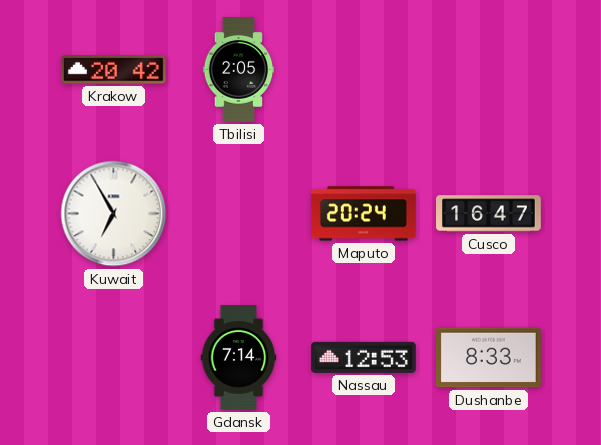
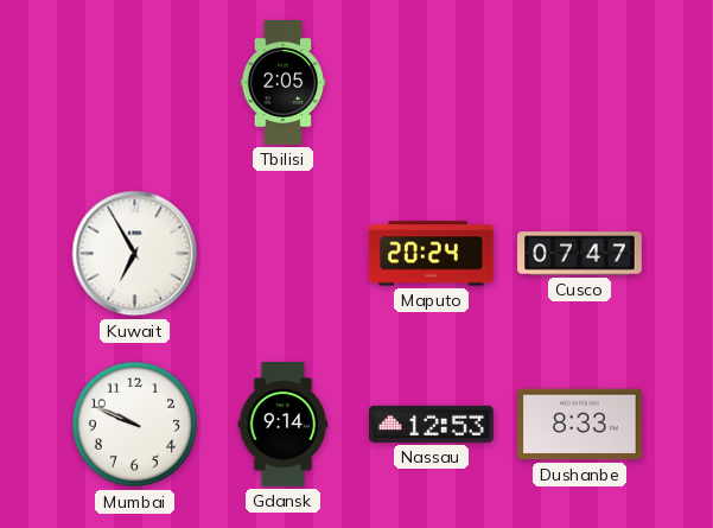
Krakow: 20:42 -> none (113, 70)
Cusco: 16:47 -> 07:47 (580, 254)
Mumbai: none -> 9:49 (135, 425)
Gdansk: 7:14 -> 9:14 (284, 425)
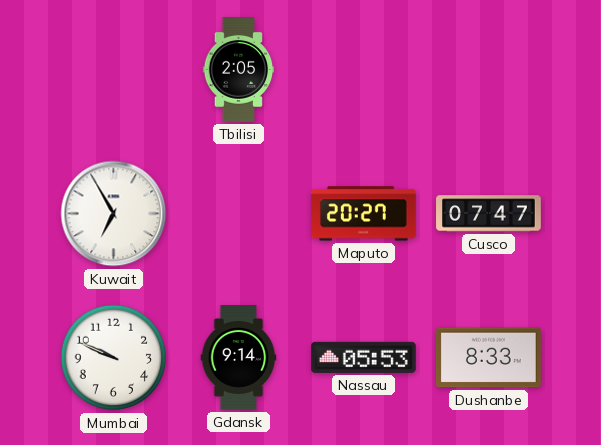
Maputo: 20:24 -> 20:27 (363, 214)
Nassau: 12:53 -> 05:53 (364, 357)
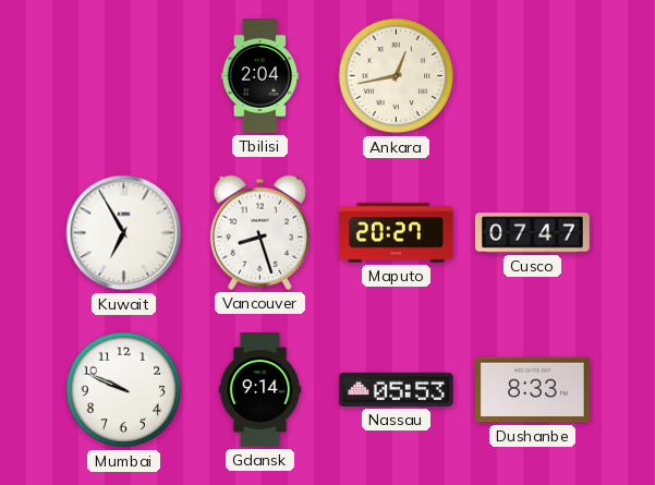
Tbilisi: 2:05 -> 2:04 (260, 76)
Ankara: none -> 12:43 (397, 76)
Vancouver: none -> 8:27 (259, 232)
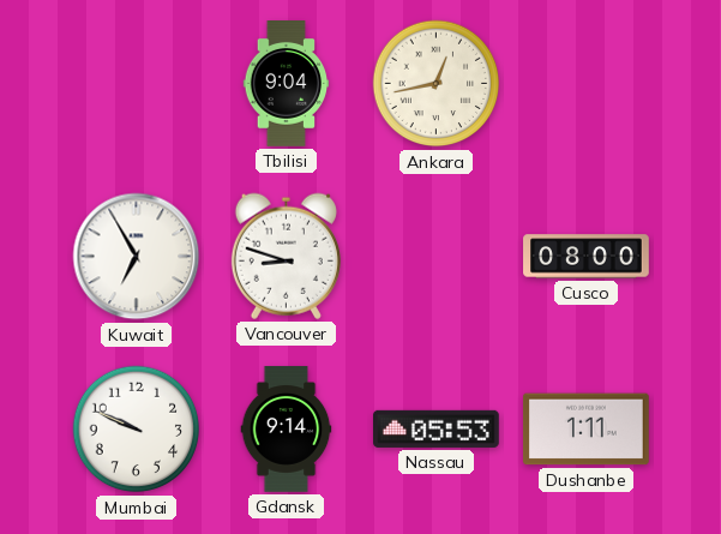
Tbilisi: 2:04 -> 9:04 (287, 84)
Vancouver: 8:27 -> 8:48 (286, 256)
Maputo: 20:27 -> none (396, 233)
Cusco: 07:47 -> 08:00 (587, 257)
Dushanbe: 8:33 -> 1:11 (587, 430)
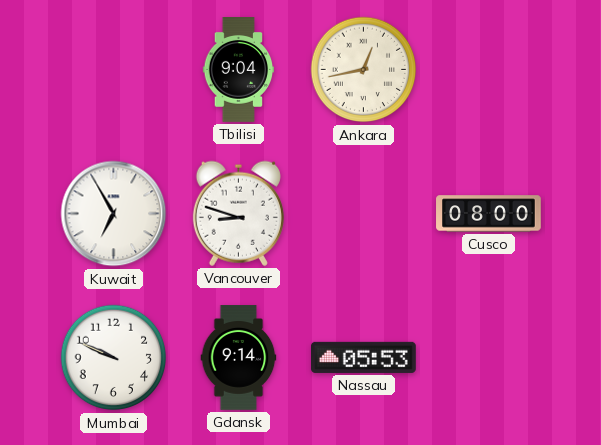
Dushanbe: 1:11 -> none (587, 430)
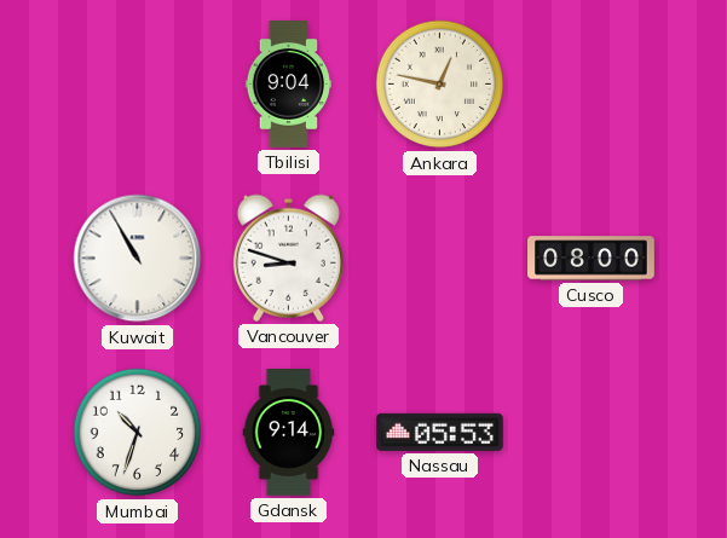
Ankara: 12:43 -> 12:47 (440, 85)
Kuwait: 6:55 -> 10:55 (138, 259)
Mumbai: 9:49 -> 10:33 (138, 433)
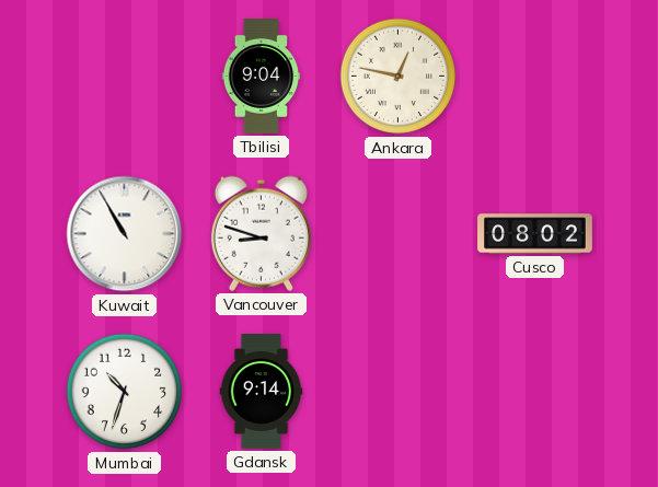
Cusco: 08:00 -> 08:02 (535, 234)
Nassau: 05:53 -> none (440, 432)
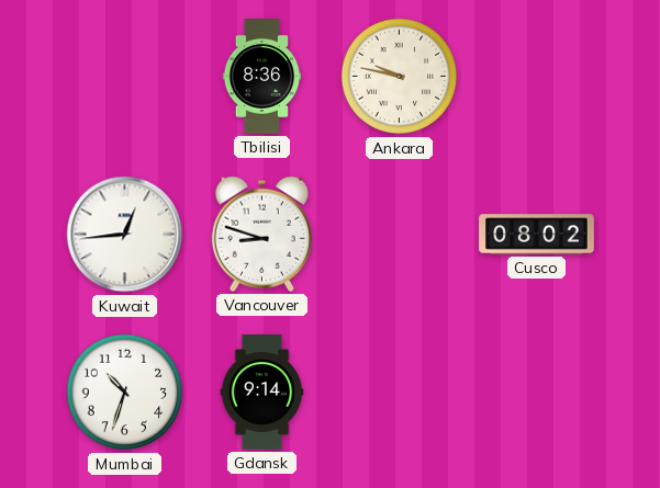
Tbilisi: 9:04 -> 8:36 (262, 77)
Ankara: 12:47 -> 9:47 (400, 77)
Kuwait: 10:55 -> 12:44 (125, 235)
